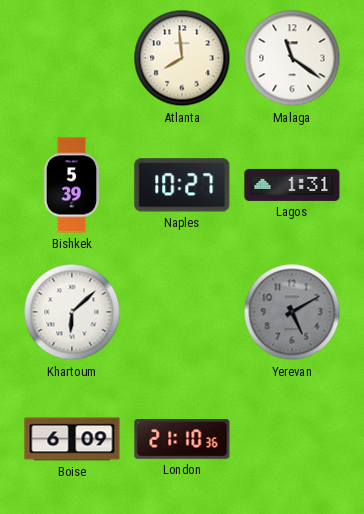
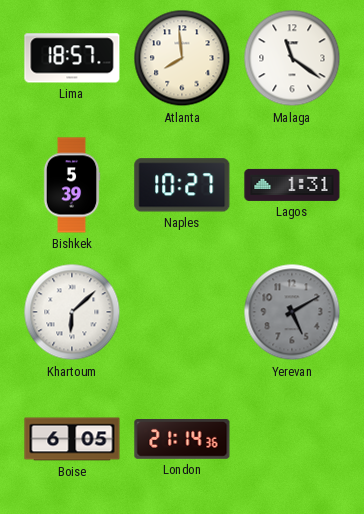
Lima: none -> 18:57 (72, 58)
Boise: 6:09 -> 6:05 (72, 439)
London: 21:10 -> 21:14 (182, 440)
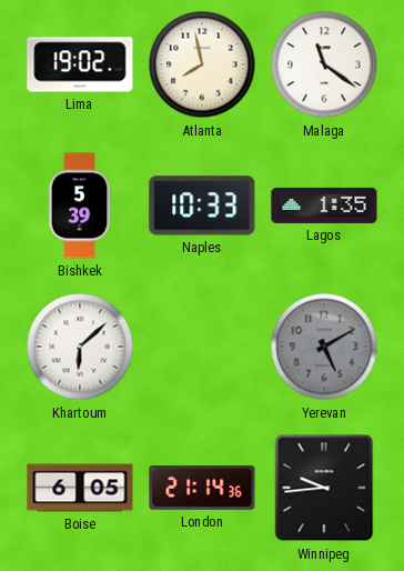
Lima: 18:57 -> 19:02 (80, 64)
Atlanta: 7:59 -> 7:58 (202, 64)
Naples: 10:27 -> 10:33 (202, 206)
Lagos: 1:31 -> 1:35 (324, 206)
Winnipeg: none -> 9:44 (324, 488)
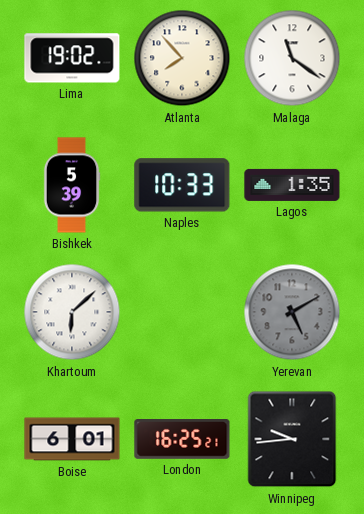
Atlanta: 7:58 -> 7:53 (182, 58)
Boise: 6:05 -> 6:01 (72, 439)
London: 21:14 -> 16:25 (182, 440)
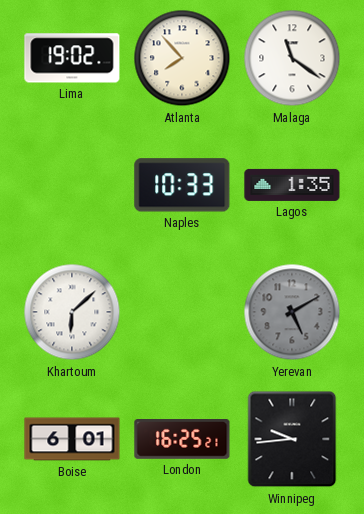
Bishkek: 5:39 -> none (72, 185)
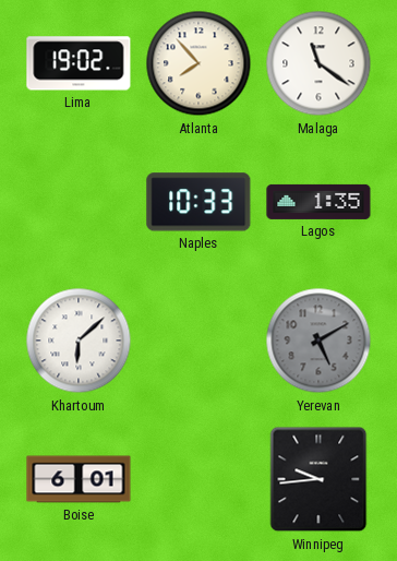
London: 16:25 -> none (182, 440)
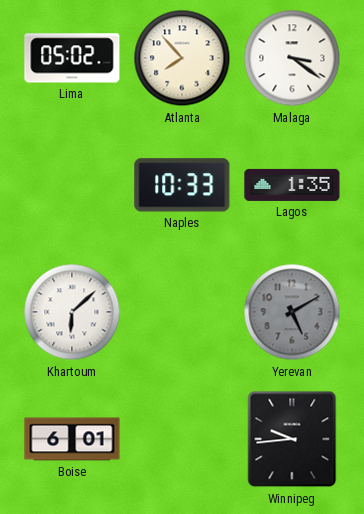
Lima: 19:02 -> 05:02 (72, 58)
Malaga: 11:21 -> 3:21 (292, 58)
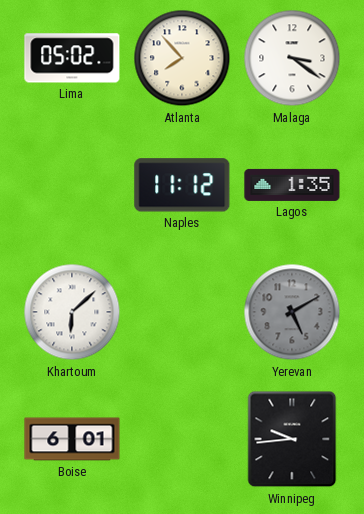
Naples: 10:33 -> 11:12 (182, 185)
